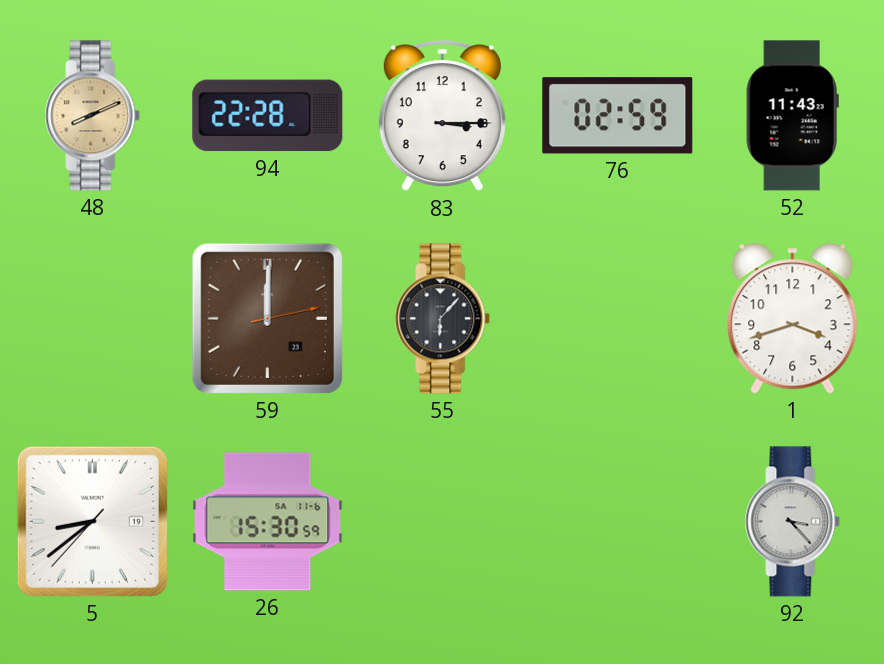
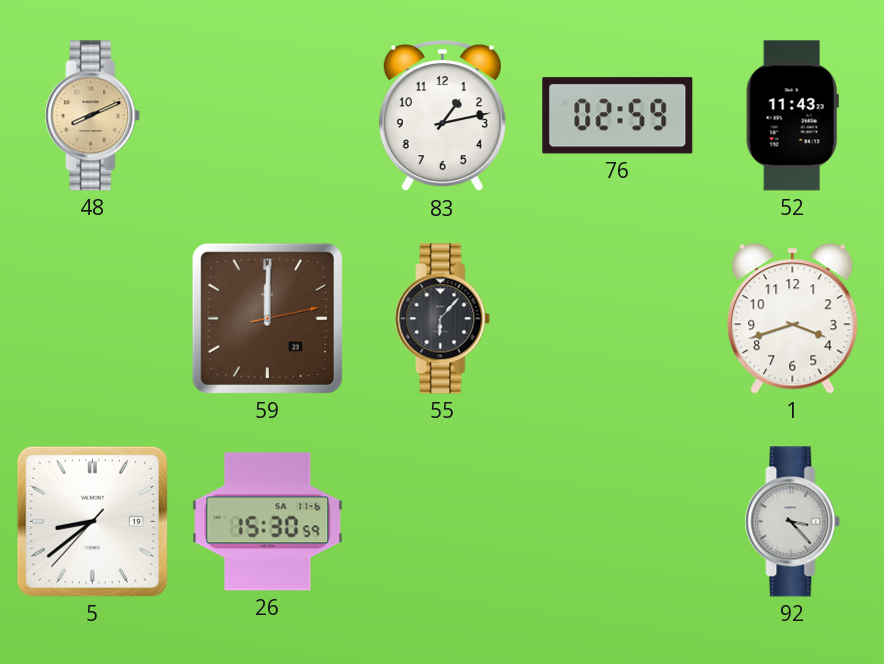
94: 22:28 -> none (268, 116)
83: 3:15 -> 1:13 (442, 116)
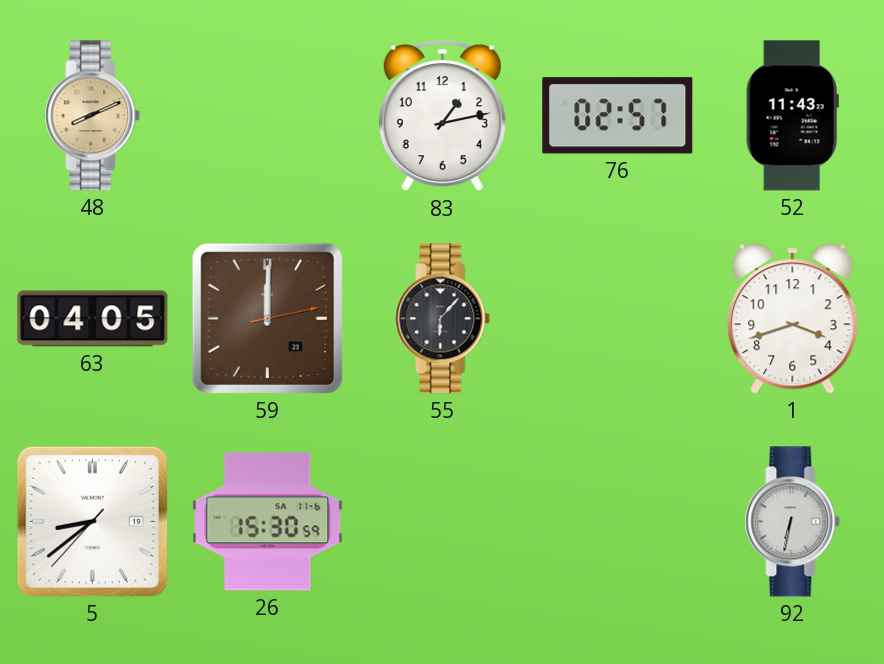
76: 02:59 -> 02:57 (618, 116)
63: none -> 04:05 (93, 319)
92: 3:23 -> 6:32 (793, 522)
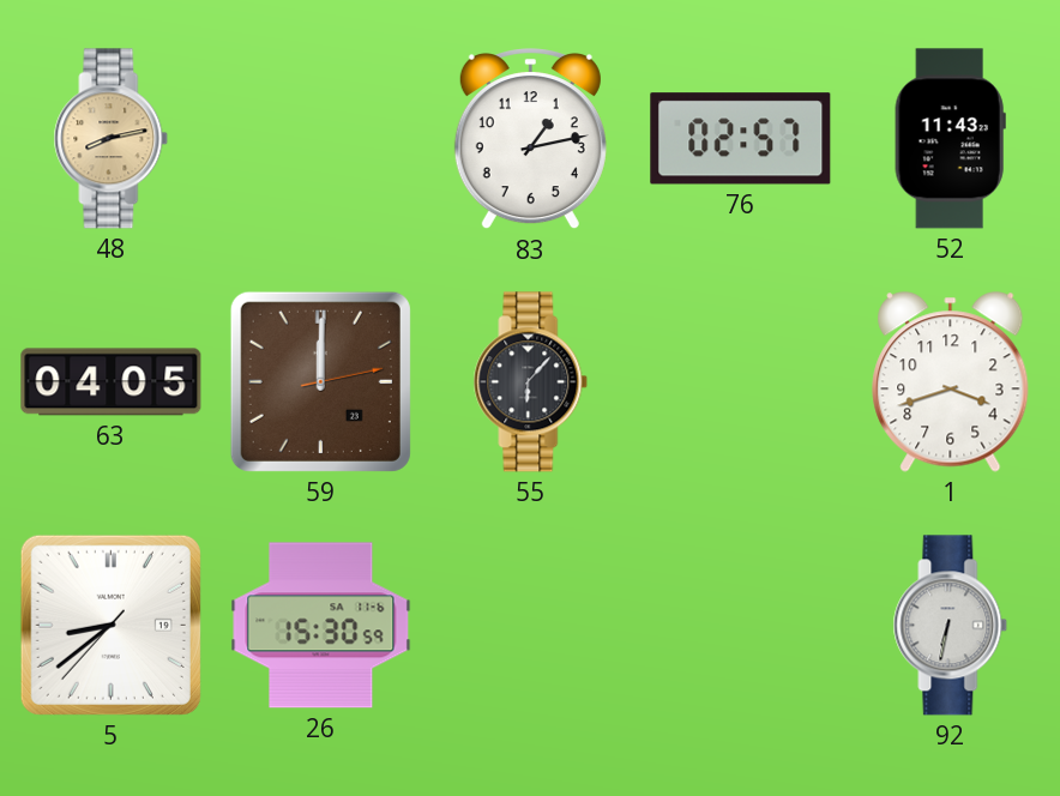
48: 8:11 -> 8:13 (112, 139)
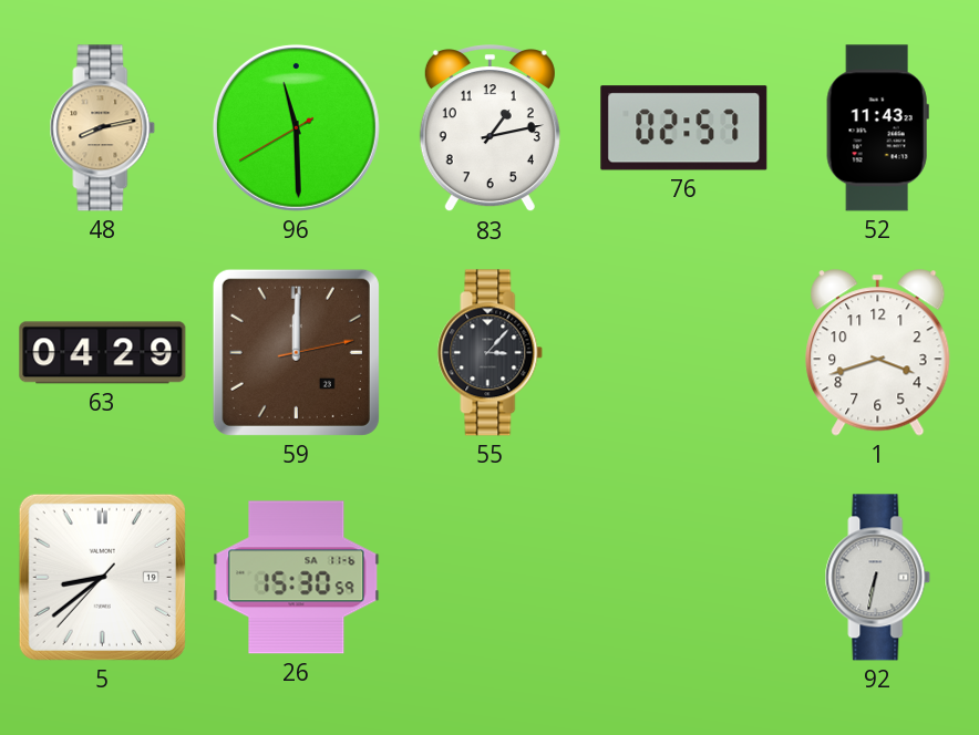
96: none -> 11:29 (296, 127)
63: 04:05 -> 04:29 (103, 353)
55: 6:07 -> 3:07 (491, 353)
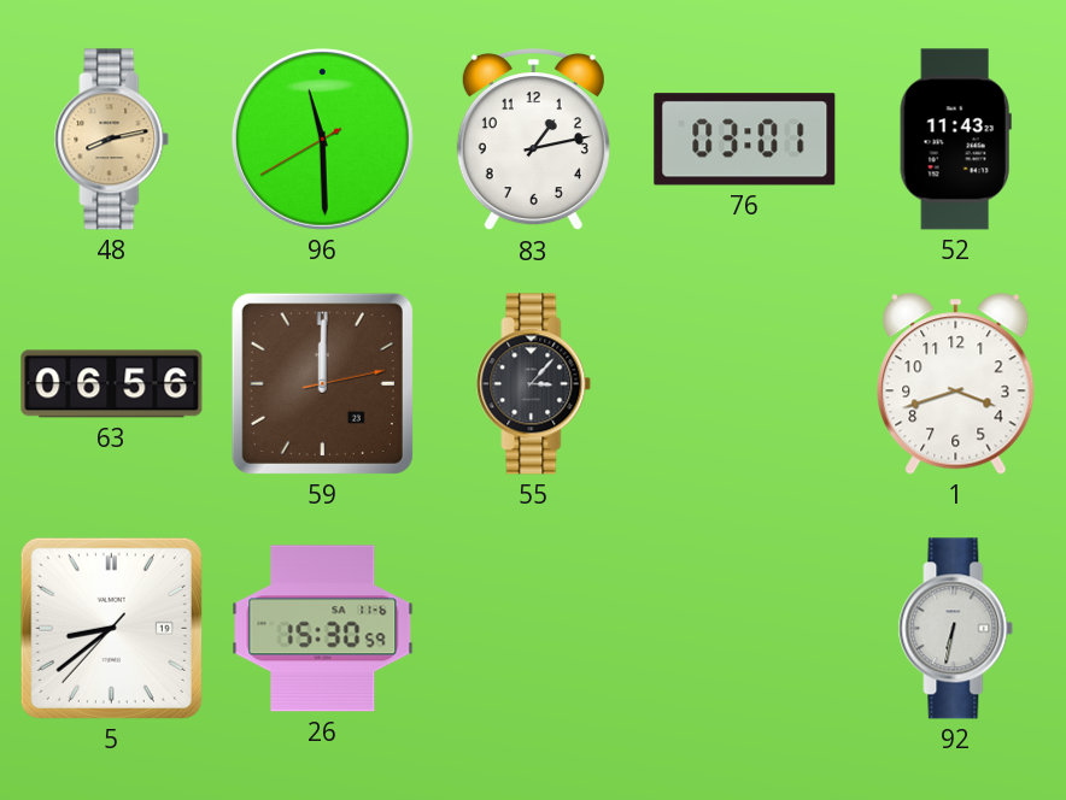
76: 02:57 -> 03:01 (745, 140)
63: 04:29 -> 06:56 (112, 384)
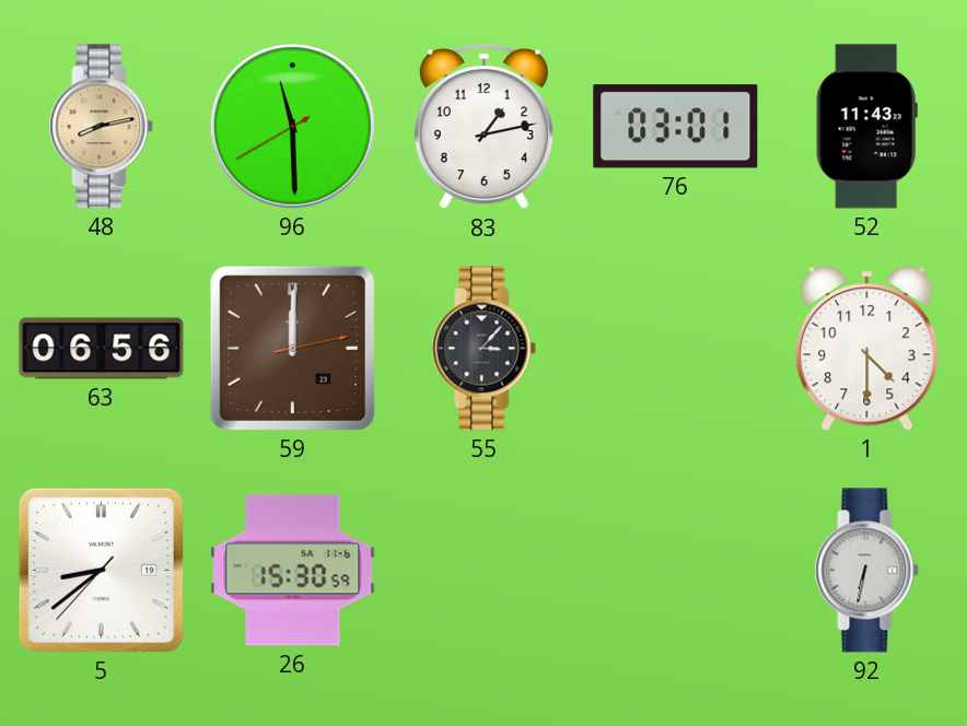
1: 3:42 -> 4:30 (867, 349)
